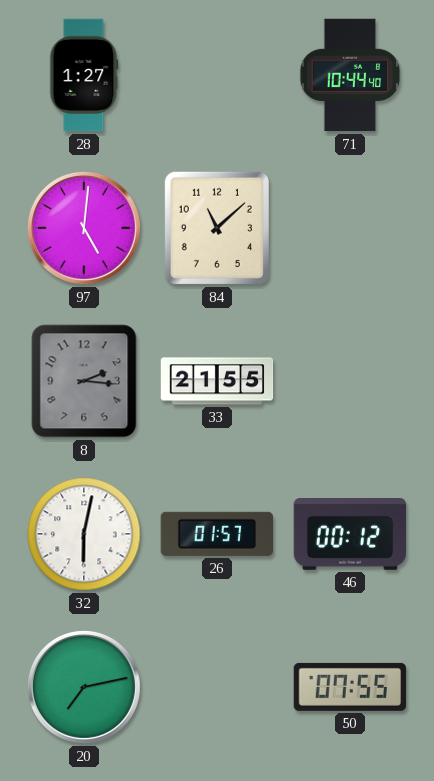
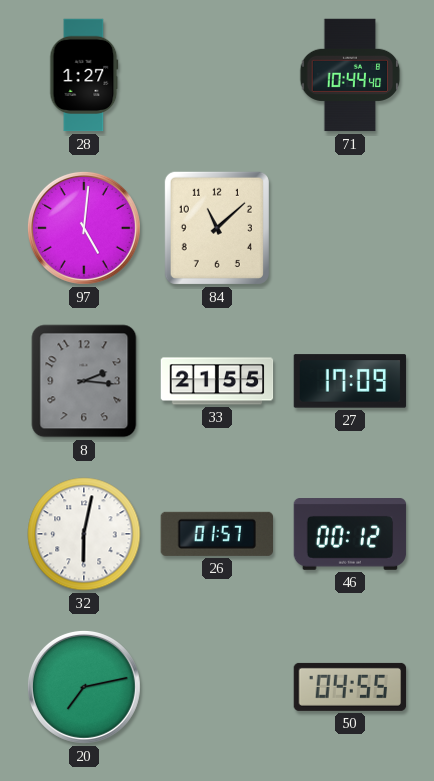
27: none -> 17:09 (350, 381)
50: 07:55 -> 04:55 (350, 687)
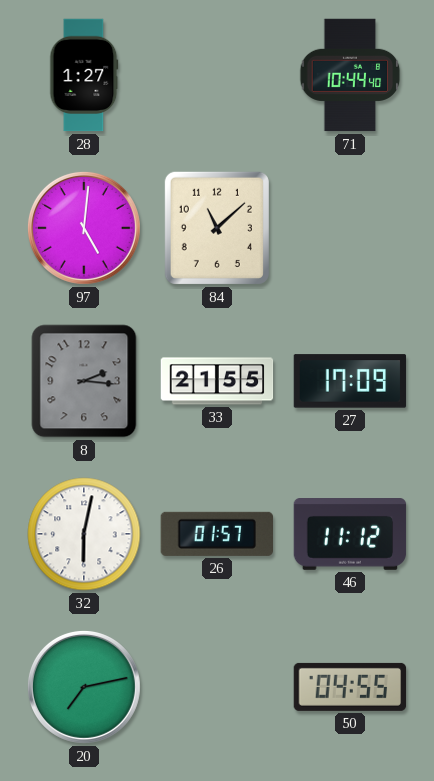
46: 00:12 -> 11:12 (350, 535)
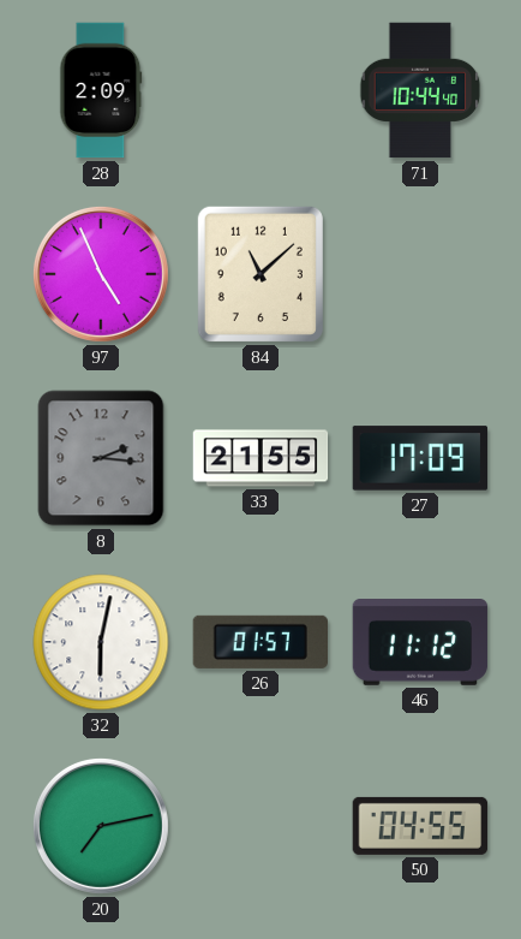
28: 1:27 -> 2:09 (101, 90)
97: 5:01 -> 4:56 (101, 274)
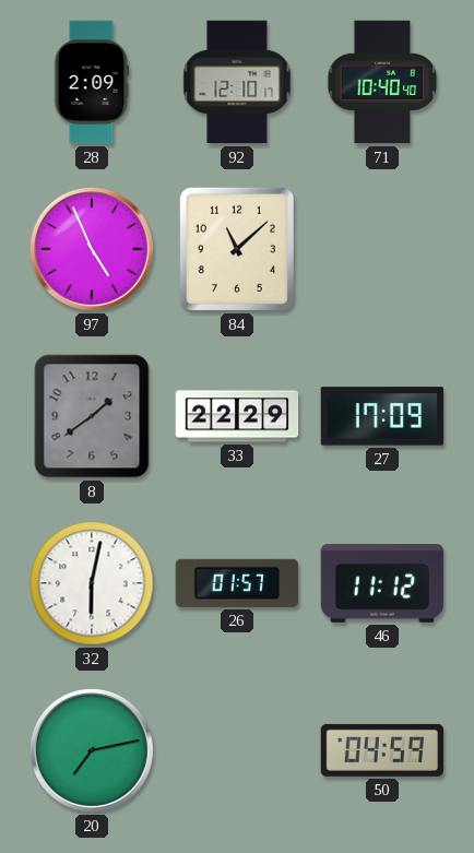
92: none -> 12:10 (237, 82)
71: 10:44 -> 10:40 (382, 82)
8: 2:16 -> 1:39 (92, 416)
33: 21:55 -> 22:29 (237, 416)
50: 04:55 -> 04:59 (382, 750)
